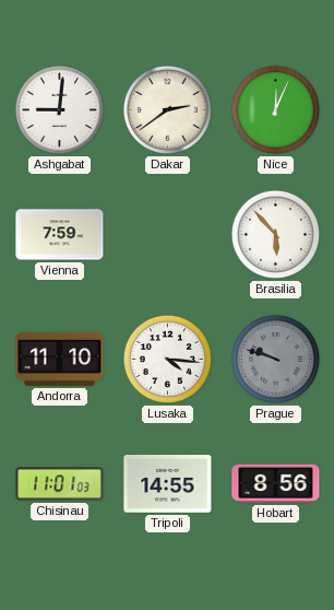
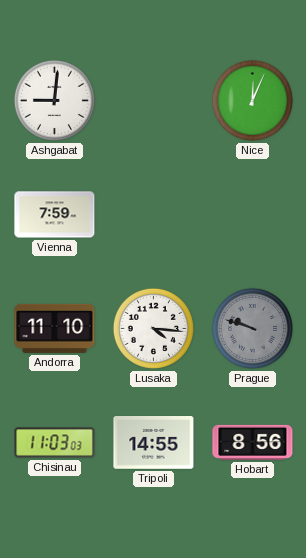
Dakar: 2:39 -> none (167, 109)
Brasilia: 5:53 -> none (275, 234)
Chisinau: 11:01 -> 11:03 (55, 443)
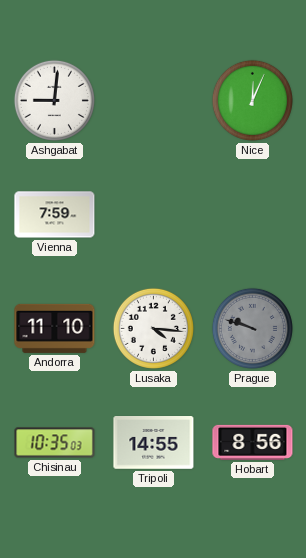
Chisinau: 11:03 -> 10:35 (55, 443)
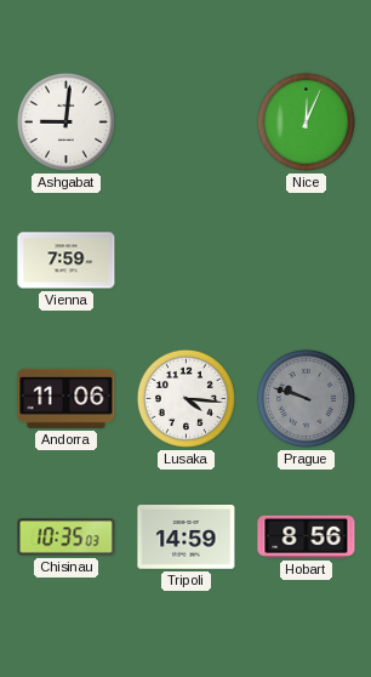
Andorra: 11:10 -> 11:06 (67, 398)
Tripoli: 14:55 -> 14:59 (187, 537)
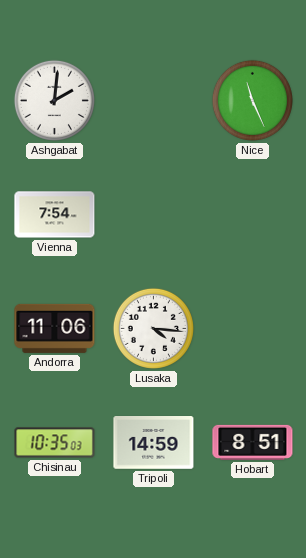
Ashgabat: 9:01 -> 2:01 (54, 100)
Nice: 12:04 -> 11:26 (252, 100)
Vienna: 7:59 -> 7:54 (55, 215)
Prague: 9:48 -> none (306, 398)
Hobart: 8:56 -> 8:51 (253, 442)
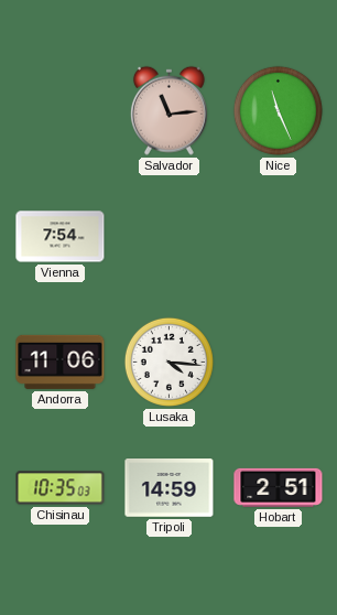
Ashgabat: 2:01 -> none (54, 100)
Salvador: none -> 11:14 (168, 110)
Hobart: 8:51 -> 2:51 (279, 487)
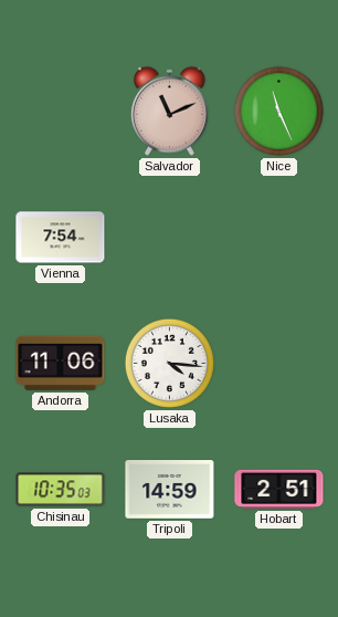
Salvador: 11:14 -> 11:11 (169, 111)
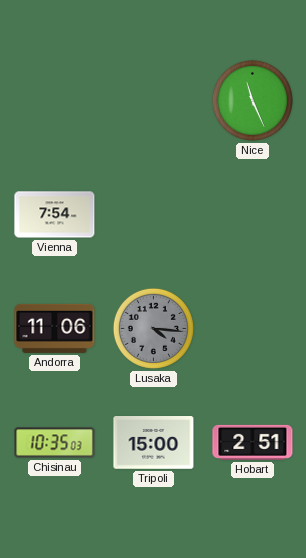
Salvador: 11:11 -> none (169, 111)
Lusaka dial: white -> grey (153, 328)
Tripoli: 14:59 -> 15:00 (154, 443)
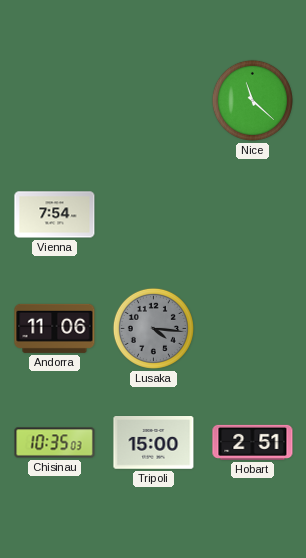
Nice: 11:26 -> 11:22 (252, 100)
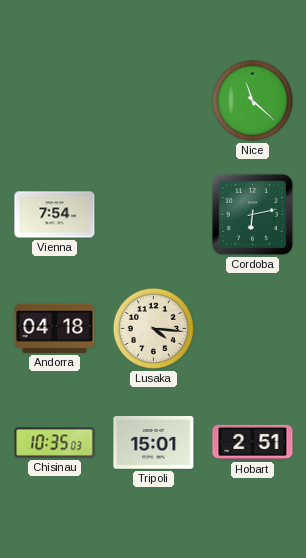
Cordoba: none -> 6:13 (252, 214)
Andorra: 11:06 -> 04:18 (55, 328)
Lusaka dial: grey -> cream (153, 328)
Tripoli: 15:00 -> 15:01 (154, 443)
